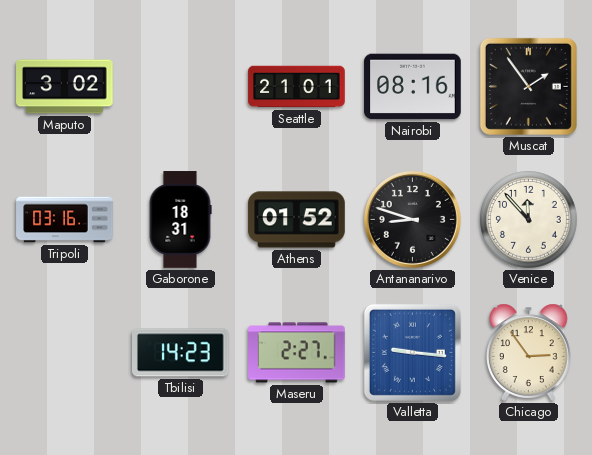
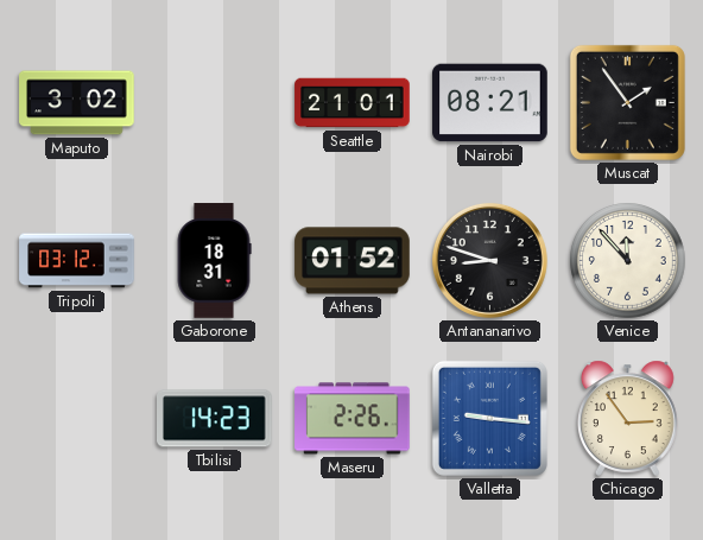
Nairobi: 08:16 -> 08:21 (490, 103)
Tripoli: 03:16 -> 03:12 (77, 261)
Maseru: 2:27 -> 2:26 (353, 419)
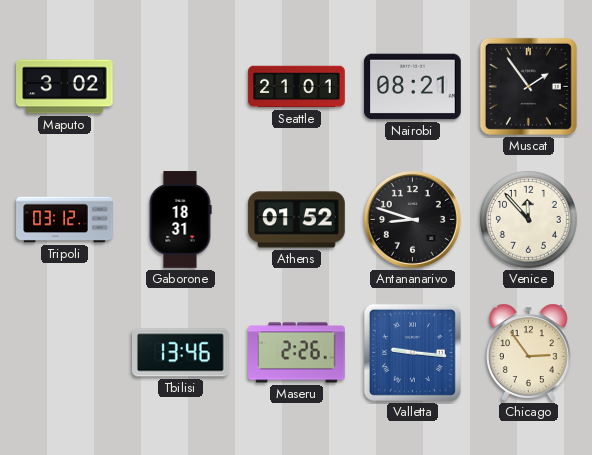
Tbilisi: 14:23 -> 13:46 (181, 353)
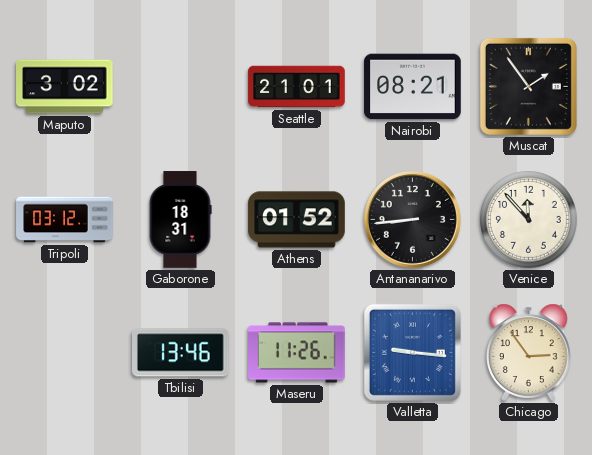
Antananarivo: 8:48 -> 8:44 (412, 219)
Maseru: 2:26 -> 11:26 (297, 353)
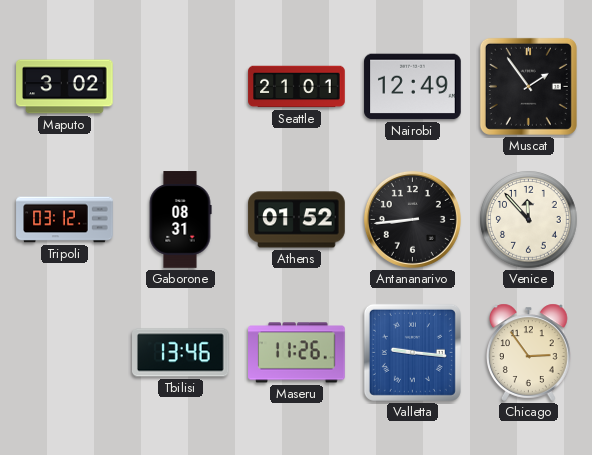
Nairobi: 08:21 -> 12:49 (413, 87)
Gaborone: 18:31 -> 08:31 (180, 220)
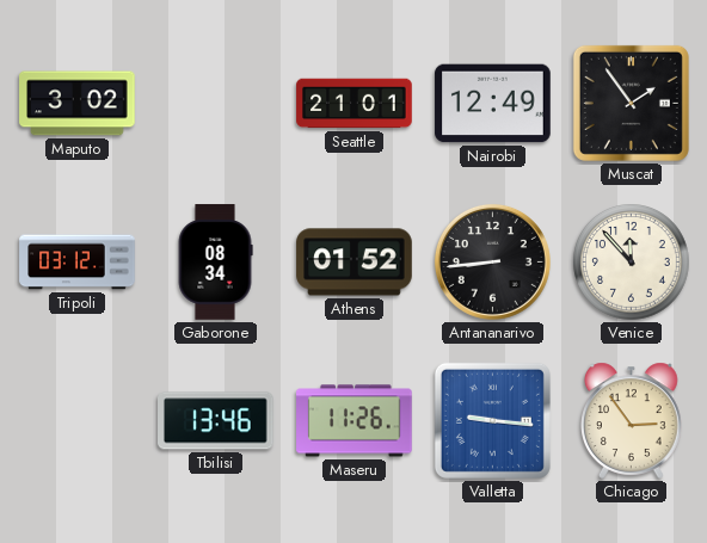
Gaborone: 08:31 -> 08:34 (215, 263)
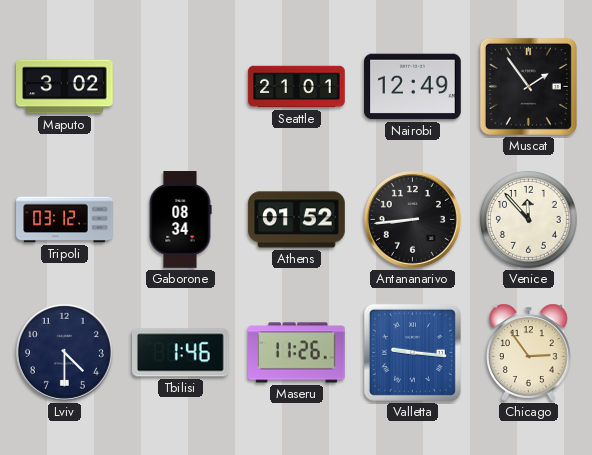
Lviv: none -> 4:30 (64, 352)
Tbilisi: 13:46 -> 1:46 (181, 353)
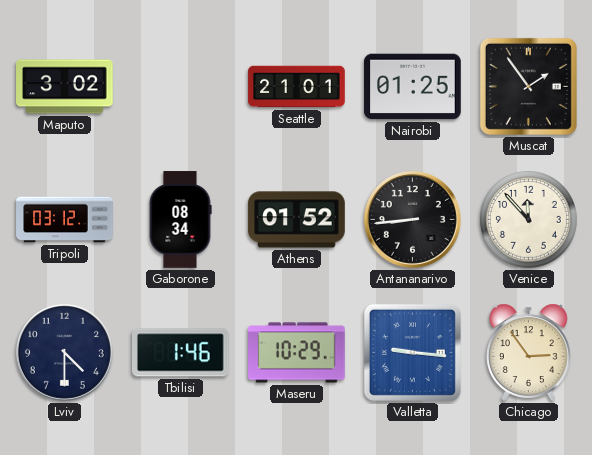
Nairobi: 12:49 -> 01:25 (413, 87)
Maseru: 11:26 -> 10:29 (297, 353)
